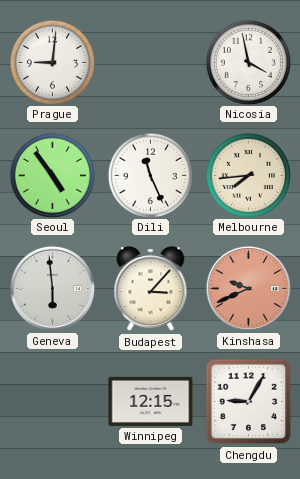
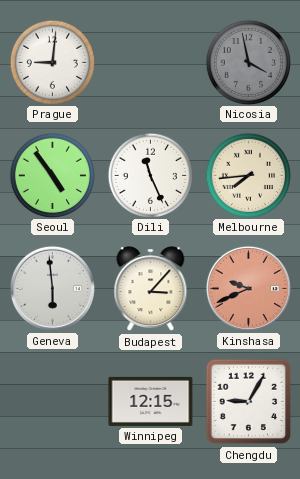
Nicosia dial: white -> grey (248, 62)
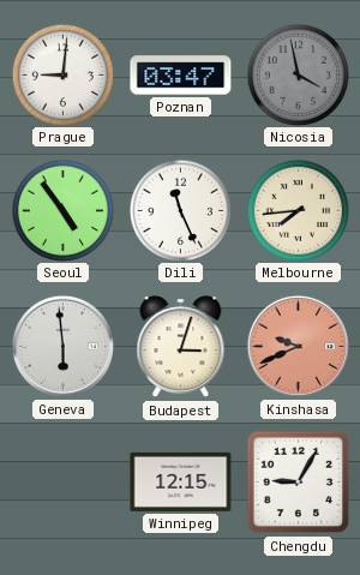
Poznan: none -> 03:47 (181, 76)
Budapest: 3:07 -> 3:03 (181, 347)
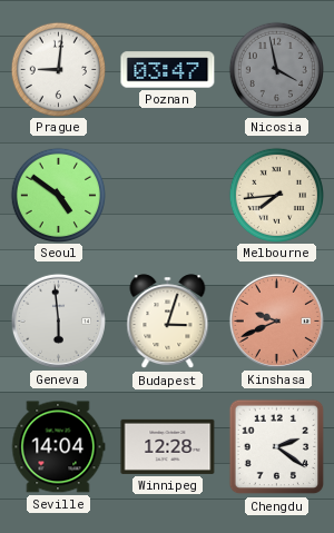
Seoul: 4:54 -> 4:51 (58, 195)
Dili: 11:26 -> none (180, 210)
Seville: none -> 14:04 (58, 447)
Winnipeg: 12:15 -> 12:28 (168, 446)
Chengdu: 9:05 -> 2:21 (277, 447)
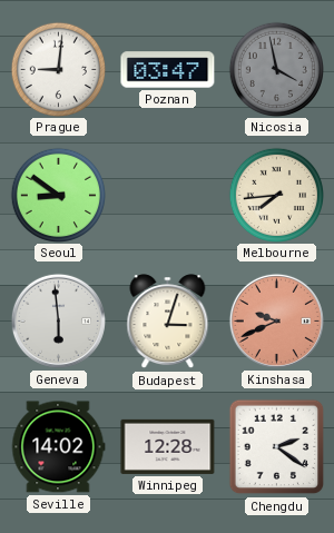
Seoul: 4:51 -> 8:51 (58, 195)
Seville: 14:04 -> 14:02 (58, 447)
